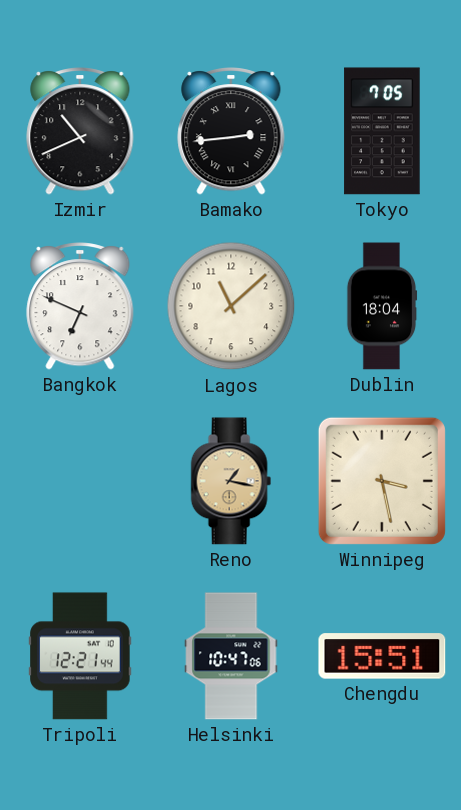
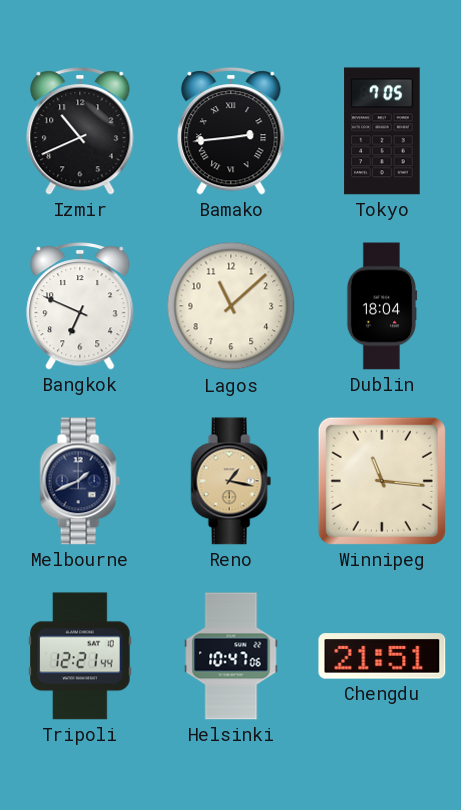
Melbourne: none -> 1:41 (80, 481)
Winnipeg: 3:28 -> 11:16 (382, 481)
Chengdu: 15:51 -> 21:51 (382, 656)
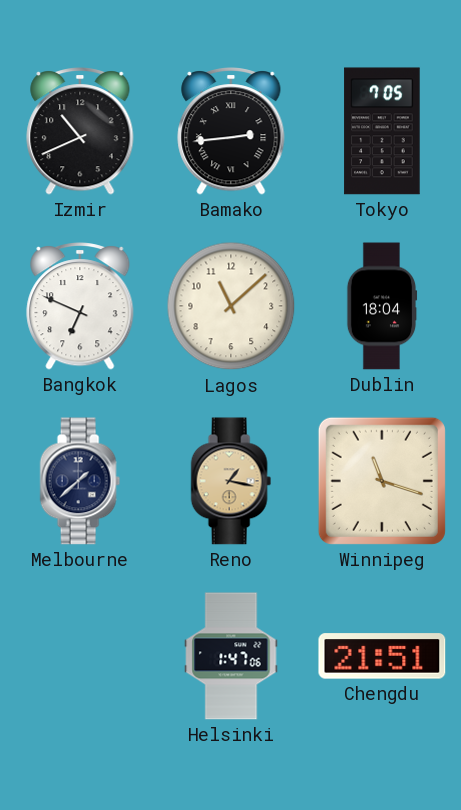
Melbourne: 1:41 -> 1:38 (80, 481)
Winnipeg: 11:16 -> 11:18 (382, 481)
Tripoli: 12:21 -> none (80, 656)
Helsinki: 10:47 -> 1:47 (231, 656)
